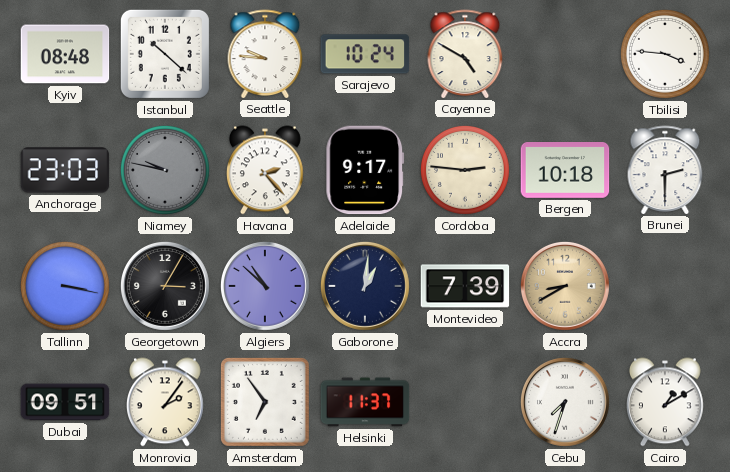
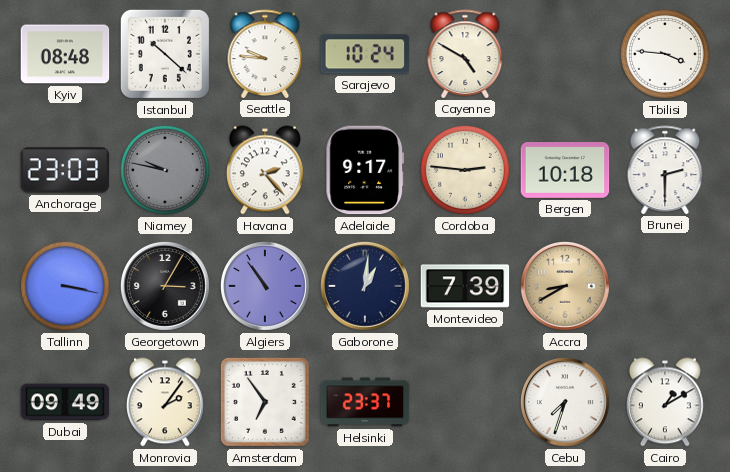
Algiers: 10:52 -> 10:54 (265, 286)
Dubai: 09:51 -> 09:49 (65, 402)
Helsinki: 11:37 -> 23:37 (365, 402)
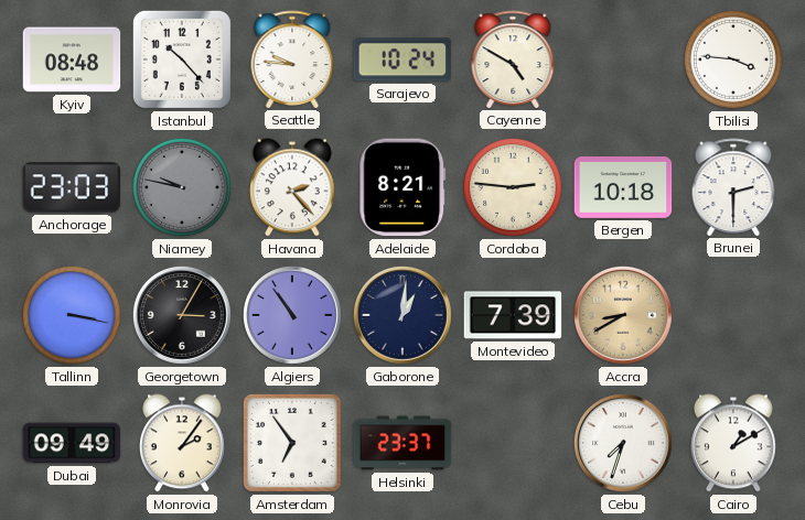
Istanbul: 10:22 -> 10:23 (182, 59)
Adelaide: 9:17 -> 8:21 (402, 187)
